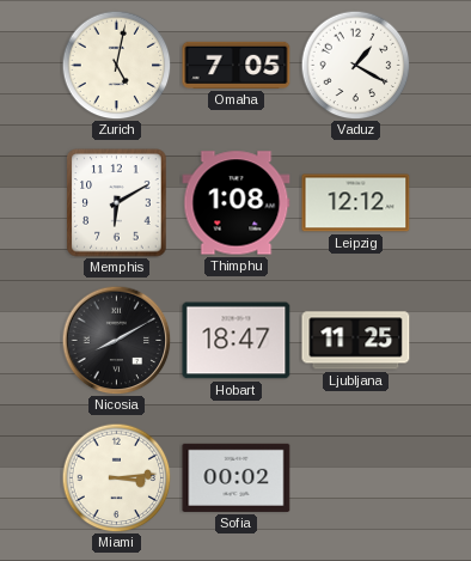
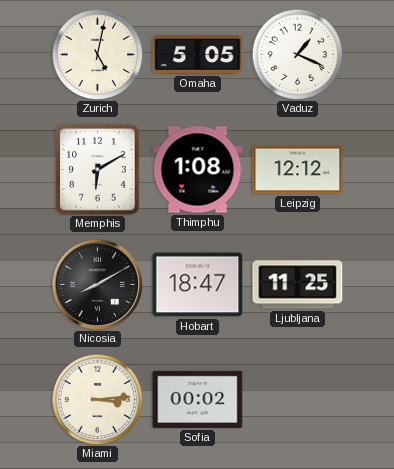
Omaha: 7:05 -> 5:05 (198, 54)
Vaduz: 1:20 -> 1:19 (297, 54)
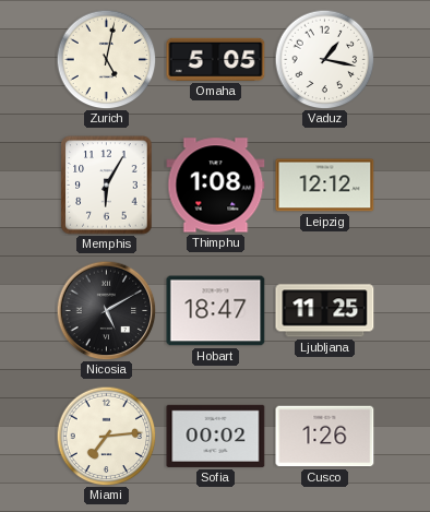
Vaduz: 1:19 -> 1:17 (324, 59)
Memphis: 6:10 -> 6:05 (107, 186)
Nicosia: 8:10 -> 5:10 (106, 310)
Miami: 3:14 -> 7:14 (106, 436)
Cusco: none -> 1:26 (325, 437)
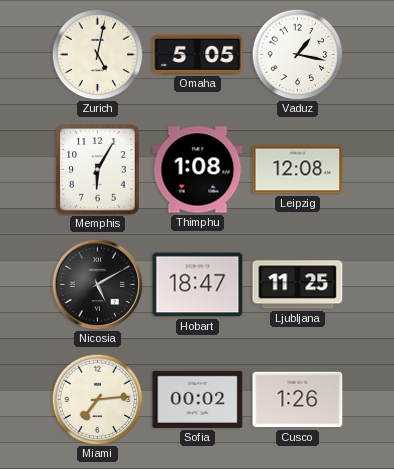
Leipzig: 12:12 -> 12:08 (298, 170)
